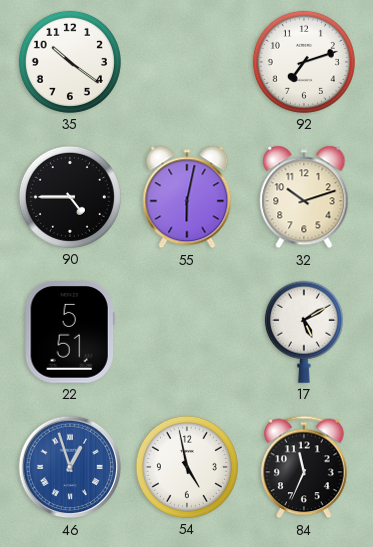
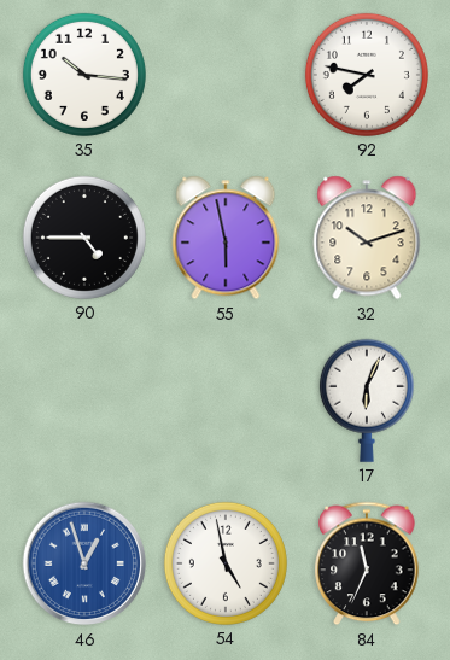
35: 10:21 -> 10:16 (84, 75)
92: 7:12 -> 7:47 (367, 75)
55: 6:02 -> 5:58 (226, 238)
22: 5:51 -> none (70, 332)
17: 5:10 -> 6:04 (367, 401)
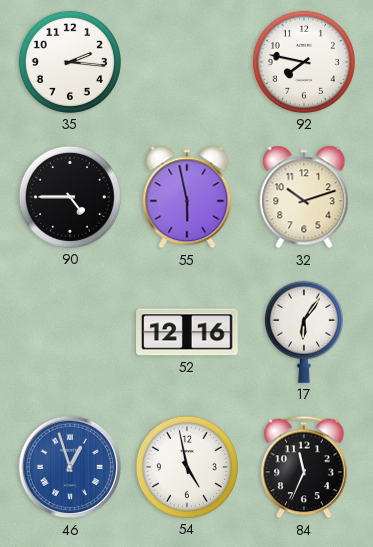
35: 10:16 -> 2:16 (70, 62)
52: none -> 12:16 (187, 332)
17: 6:04 -> 6:06 (304, 332)
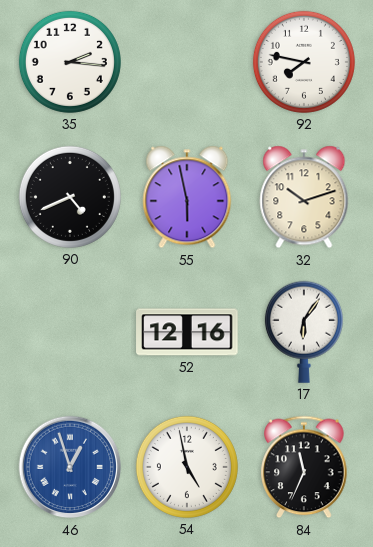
90: 4:45 -> 4:41 (70, 197)
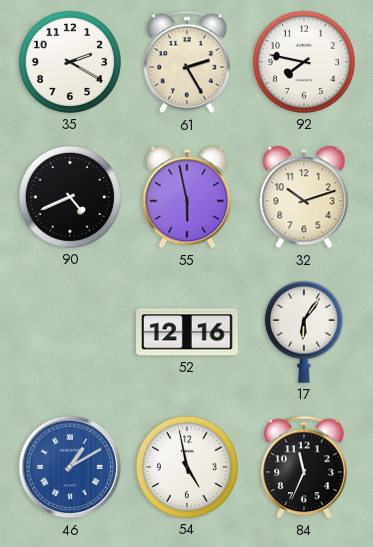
35: 2:16 -> 2:20 (70, 62)
61: none -> 2:25 (187, 62)
46: 12:57 -> 1:10 (70, 467)
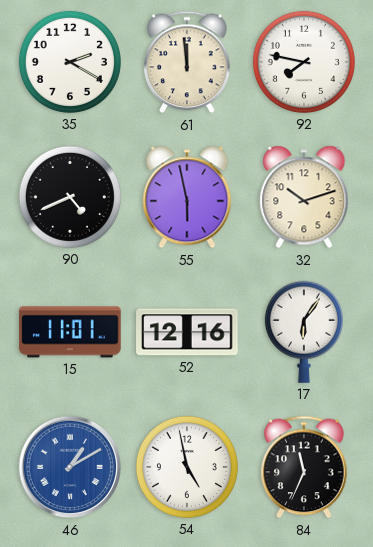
61: 2:25 -> 11:59 (187, 62)
15: none -> 11:01 (70, 332)
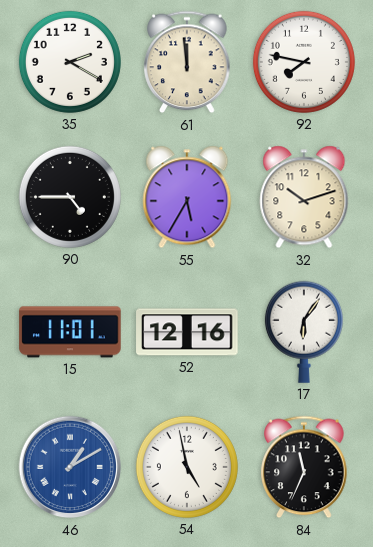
90: 4:41 -> 4:45 (70, 197)
55: 5:58 -> 5:35 (187, 197)
